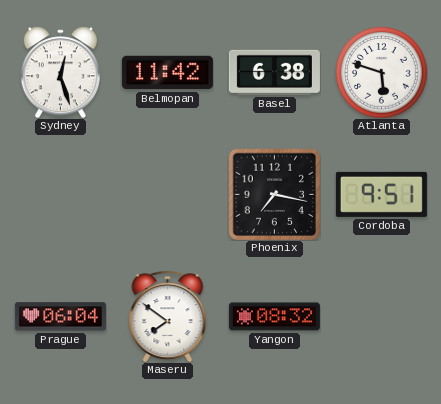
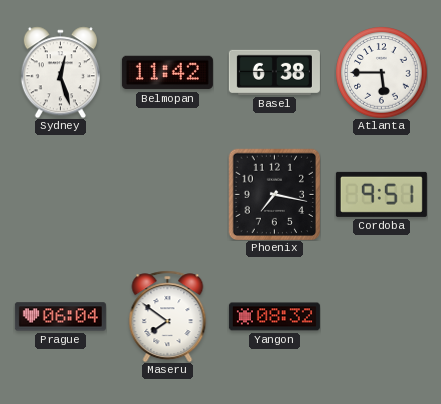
Atlanta: 5:48 -> 5:45 (381, 72)
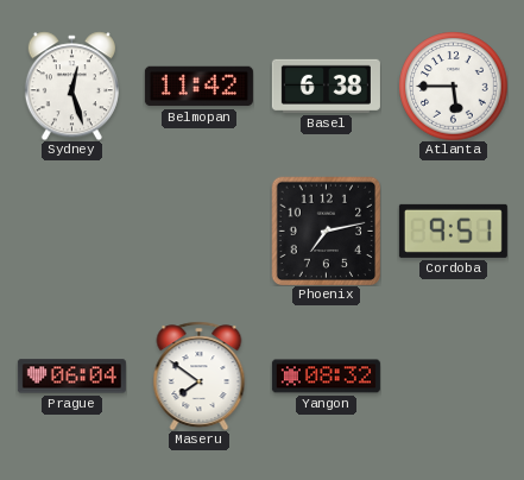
Phoenix: 7:17 -> 7:13 (326, 230)
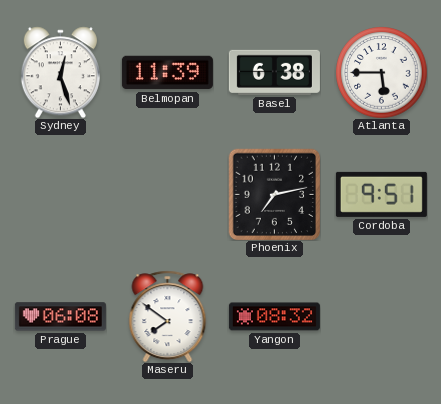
Belmopan: 11:42 -> 11:39 (167, 73)
Prague: 06:04 -> 06:08 (60, 317)
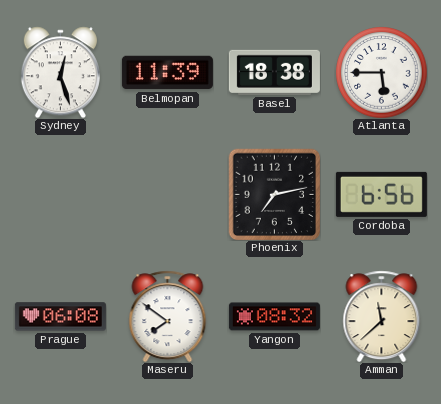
Basel: 6:38 -> 18:38 (274, 72)
Cordoba: 9:51 -> 6:56 (381, 194)
Amman: none -> 11:38 (382, 316)
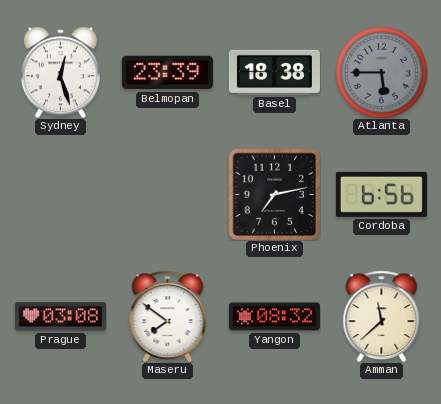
Belmopan: 11:39 -> 23:39 (167, 73)
Atlanta dial: white -> grey (381, 72)
Prague: 06:08 -> 03:08 (60, 317)
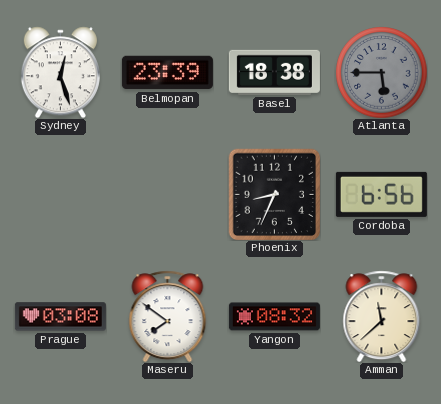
Phoenix: 7:13 -> 8:34 (274, 194)
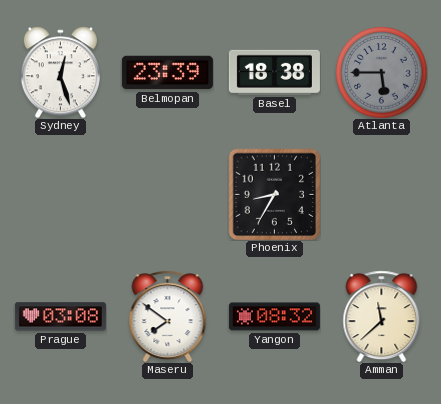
Phoenix: 8:34 -> 8:35 (274, 194)
Cordoba: 6:56 -> none (381, 194)
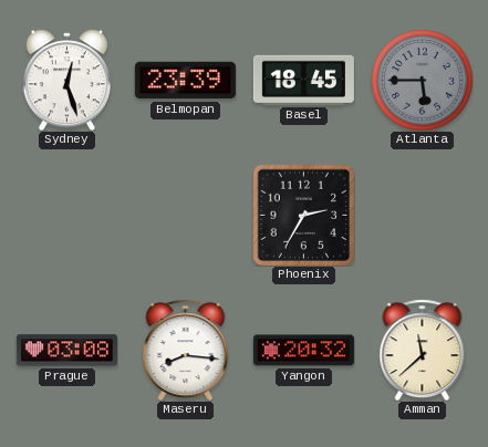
Basel: 18:38 -> 18:45 (303, 80)
Phoenix: 8:35 -> 2:35 (303, 215)
Maseru: 7:51 -> 8:16 (186, 350)
Yangon: 08:32 -> 20:32 (303, 351)
